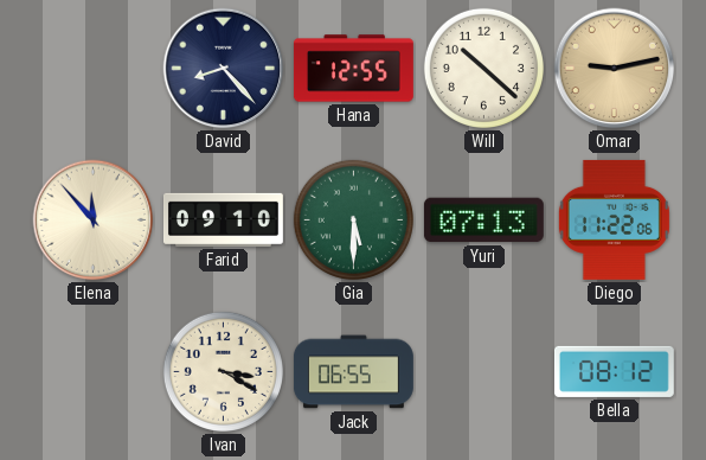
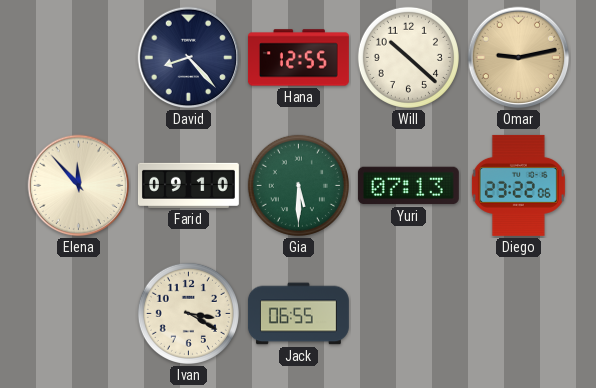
Diego: 11:22 -> 23:22 (518, 185)
Bella: 08:12 -> none (614, 371)
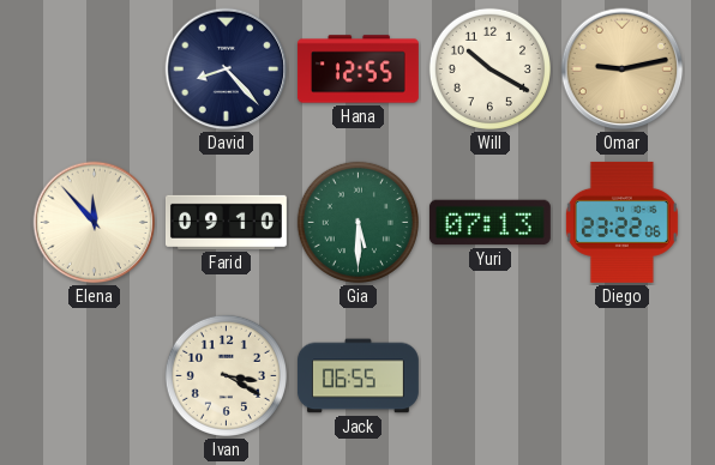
Will: 10:22 -> 10:20 (489, 68)
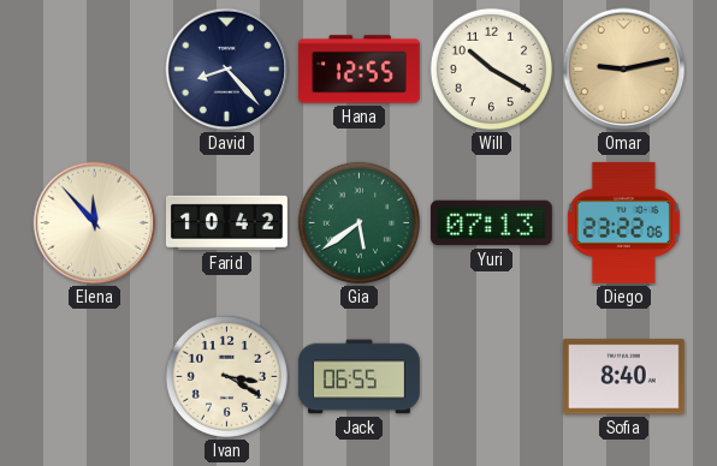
Farid: 09:10 -> 10:42 (226, 222)
Gia: 5:30 -> 5:39 (358, 222)
Sofia: none -> 8:40 (623, 377)
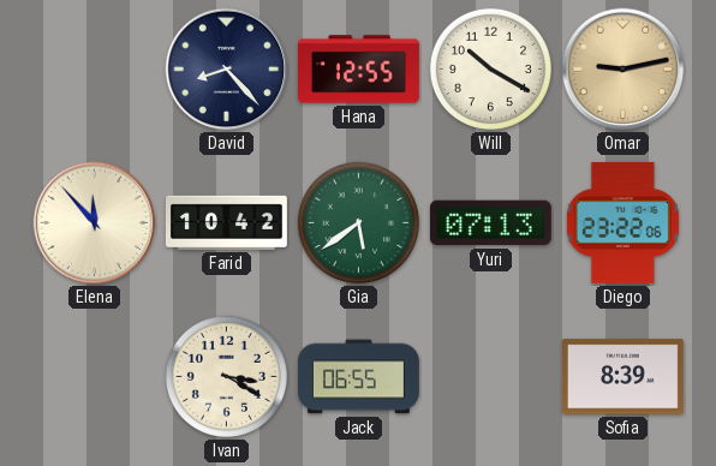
Sofia: 8:40 -> 8:39 (622, 377)
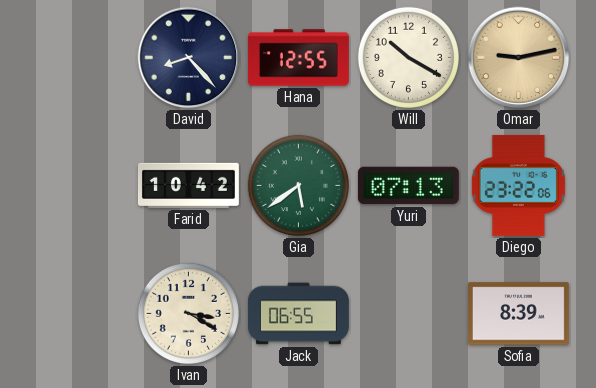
Elena: 11:53 -> none (95, 223)
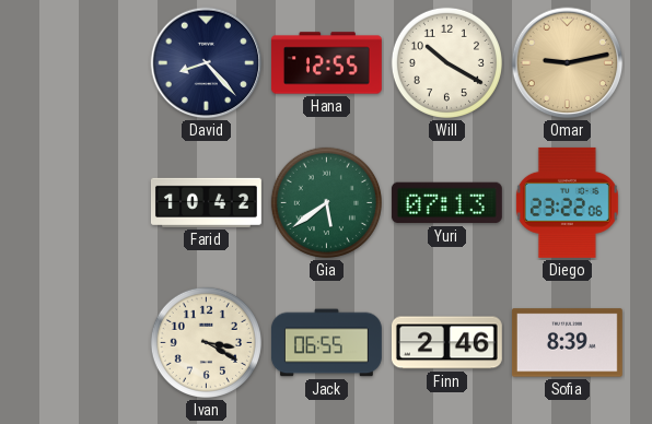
Finn: none -> 2:46 (446, 343)
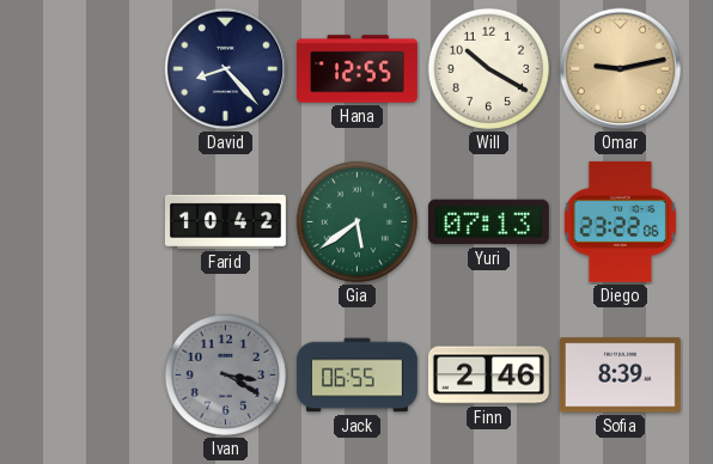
Ivan dial: cream -> grey (225, 374)
